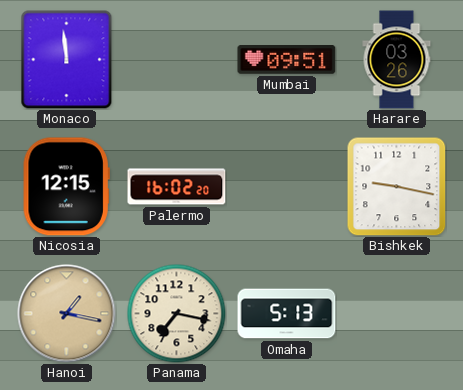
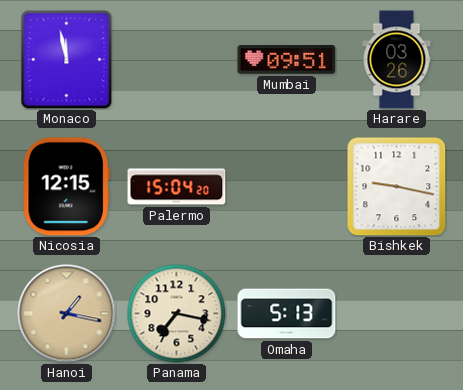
Monaco: 11:59 -> 11:58 (67, 60)
Palermo: 16:02 -> 15:04 (177, 187)
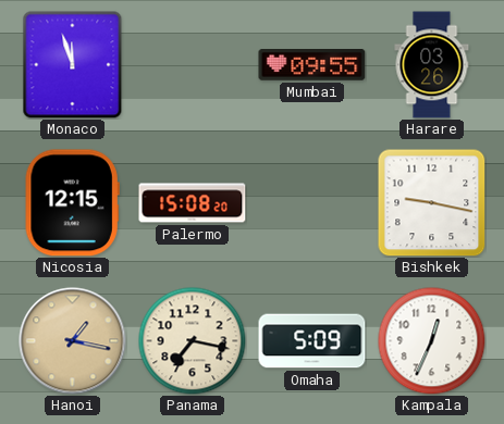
Monaco: 11:58 -> 11:57 (73, 65)
Mumbai: 09:51 -> 09:55 (312, 65)
Palermo: 15:04 -> 15:08 (193, 203)
Omaha: 5:13 -> 5:09 (312, 341)
Kampala: none -> 12:34 (432, 341)
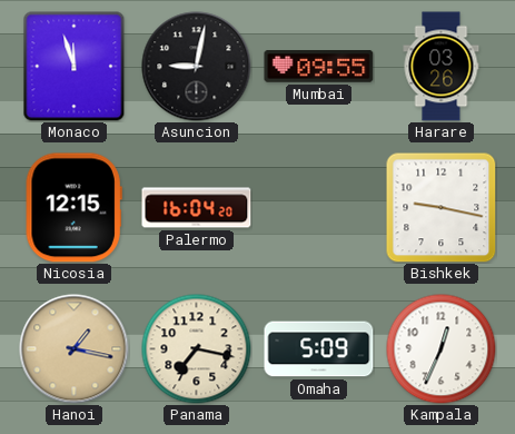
Asuncion: none -> 9:02 (197, 67)
Palermo: 15:08 -> 16:04 (197, 208)
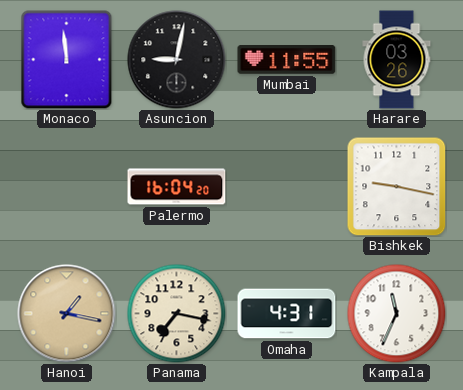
Monaco: 11:57 -> 11:59 (67, 60)
Mumbai: 09:55 -> 11:55 (287, 60)
Nicosia: 12:15 -> none (73, 208)
Omaha: 5:09 -> 4:31 (287, 314)
Kampala: 12:34 -> 11:34 (397, 314)
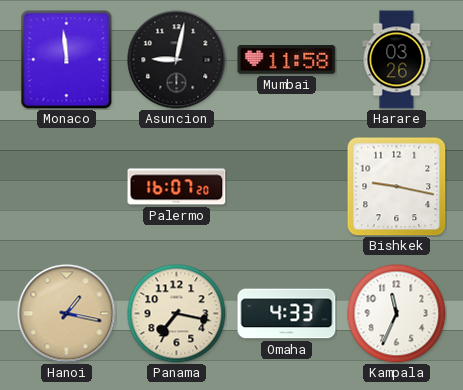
Mumbai: 11:55 -> 11:58 (287, 60)
Palermo: 16:04 -> 16:07 (177, 187)
Omaha: 4:31 -> 4:33 (287, 314)
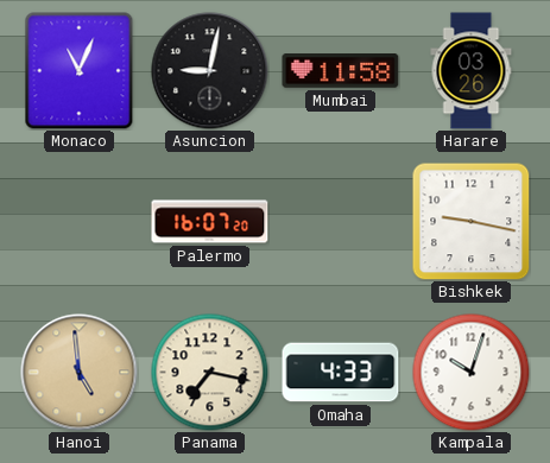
Monaco: 11:59 -> 11:04 (80, 71)
Hanoi: 1:17 -> 4:59 (80, 373)
Kampala: 11:34 -> 10:03 (472, 373)
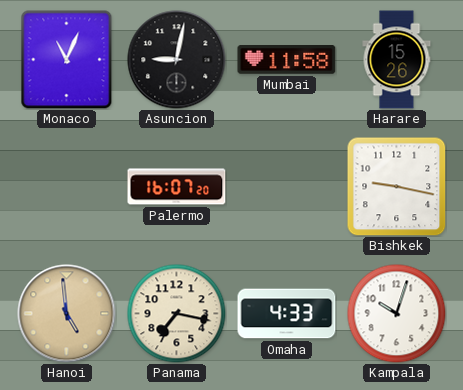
Harare: 03:26 -> 15:26 (397, 60)
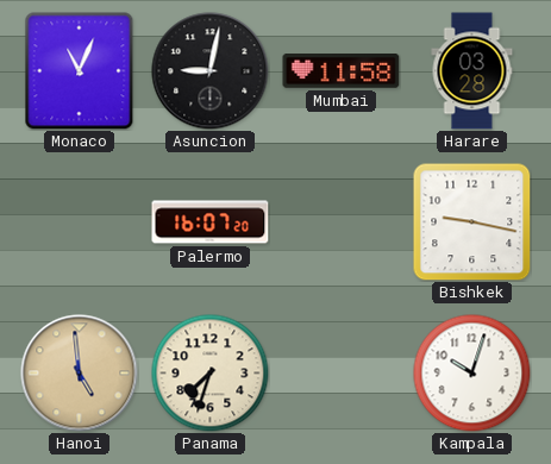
Harare: 15:26 -> 03:28 (472, 71)
Panama: 7:17 -> 7:33 (211, 374)
Omaha: 4:33 -> none (287, 314)
